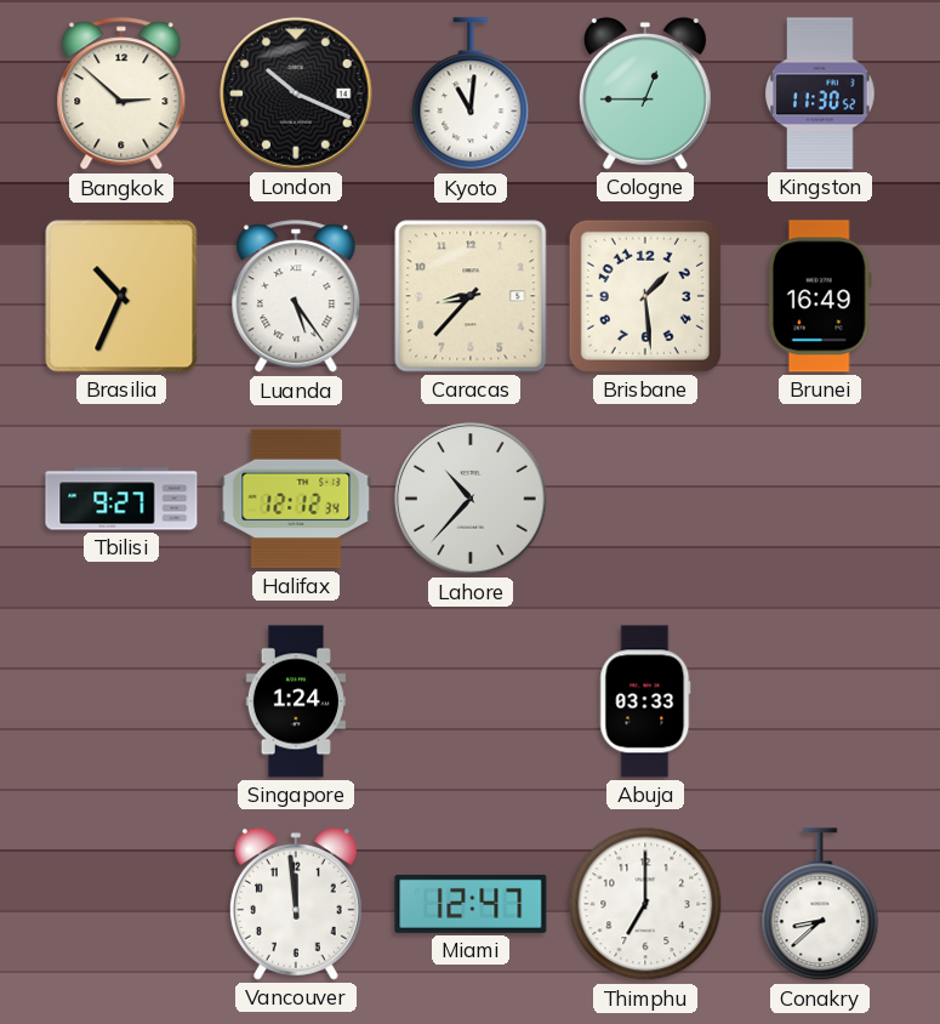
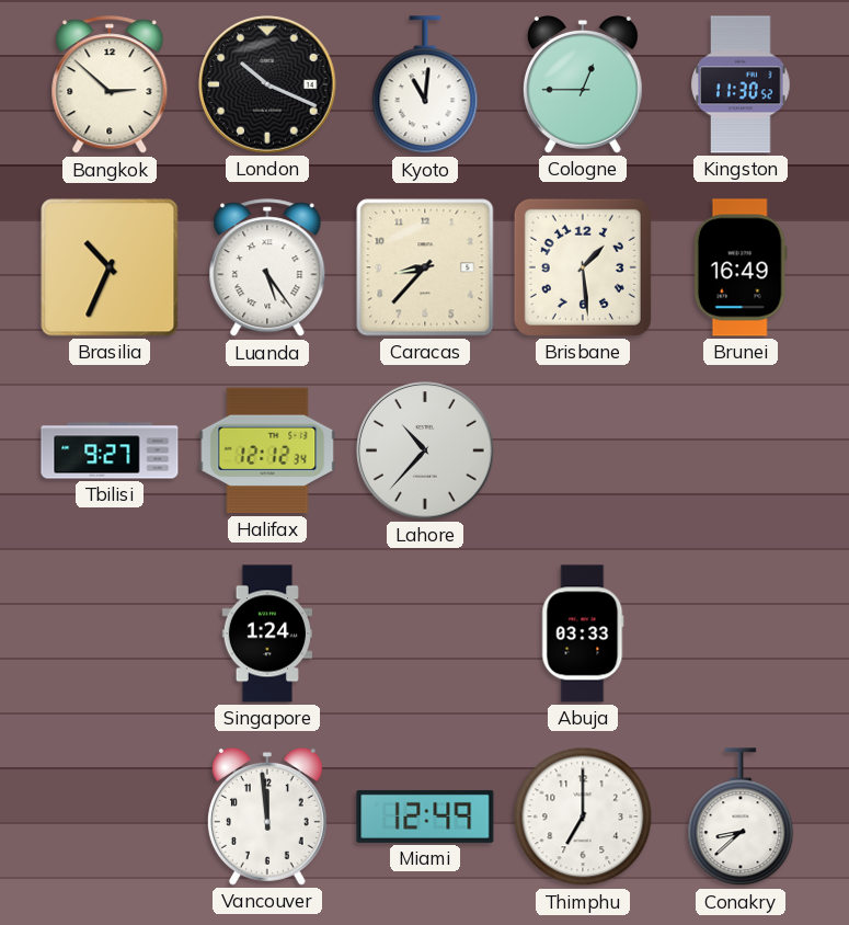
Miami: 12:47 -> 12:49 (425, 816)
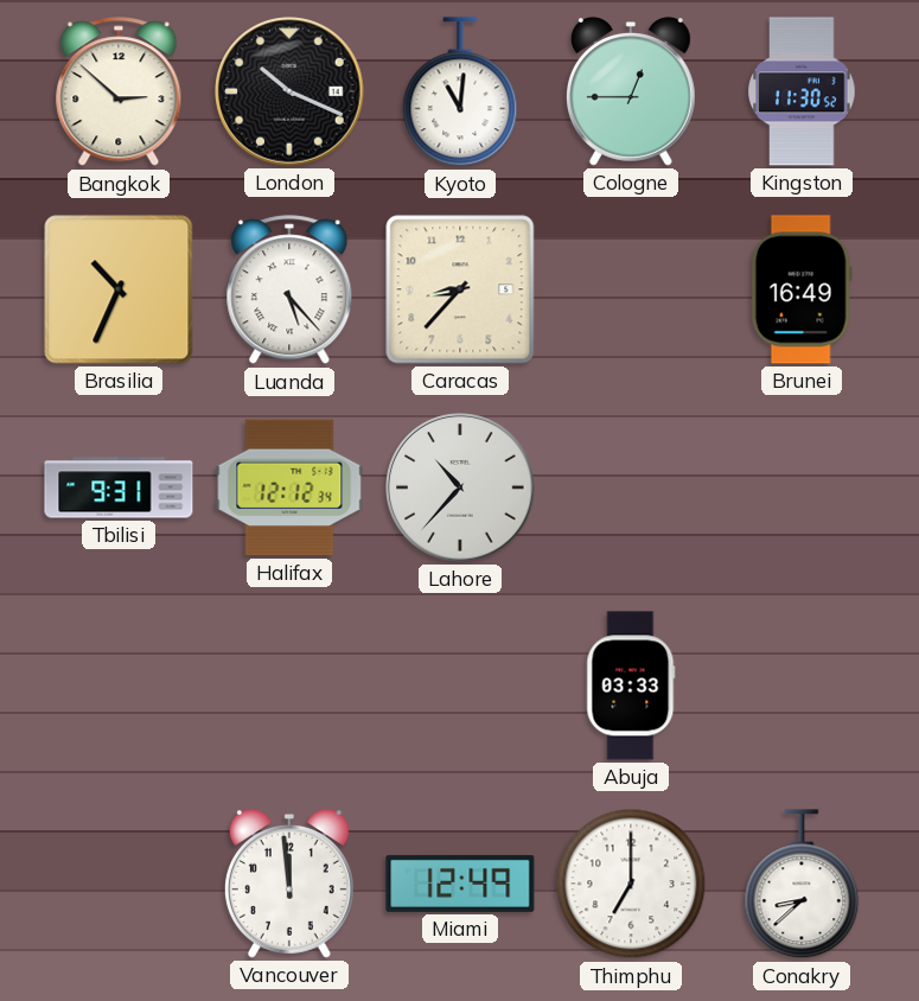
Luanda: 5:24 -> 5:23 (289, 291)
Brisbane: 1:29 -> none (583, 267)
Tbilisi: 9:27 -> 9:31 (119, 487)
Singapore: 1:24 -> none (266, 633)
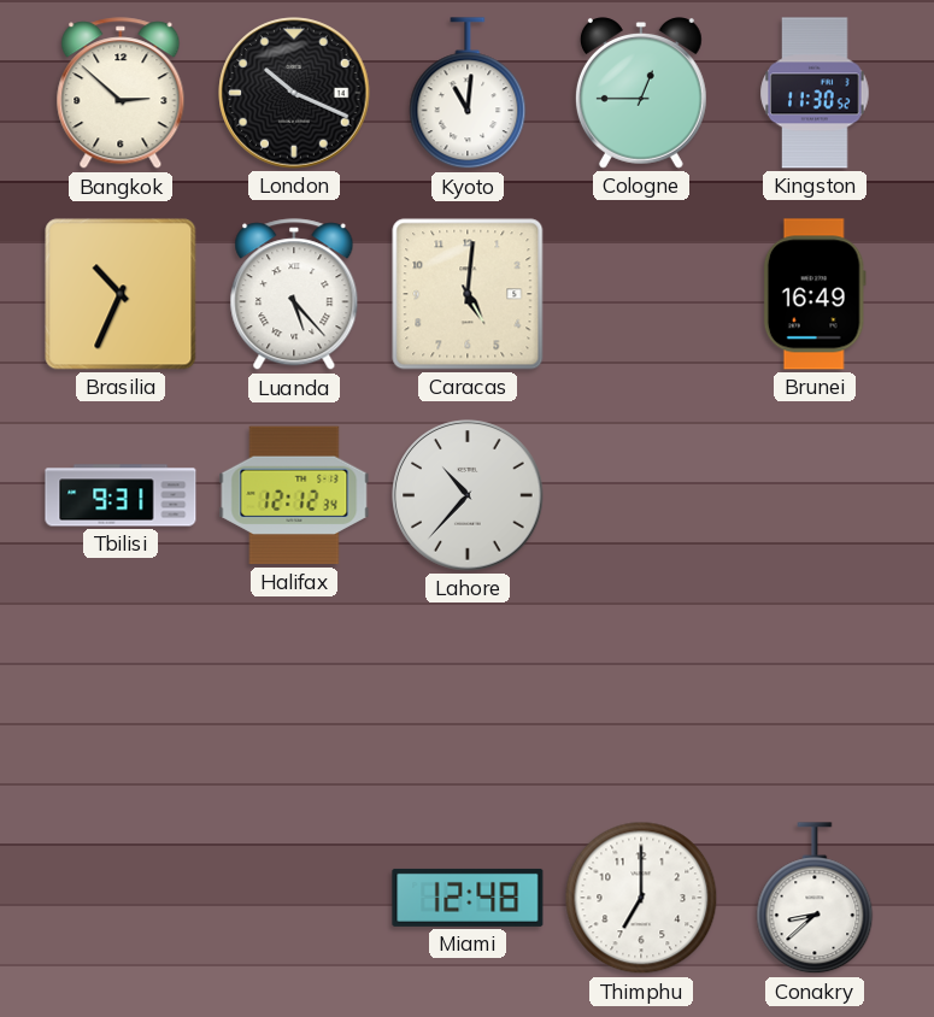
Caracas: 8:37 -> 5:01 (468, 294)
Abuja: 03:33 -> none (631, 686)
Vancouver: 11:59 -> none (289, 885)
Miami: 12:49 -> 12:48 (468, 898)
